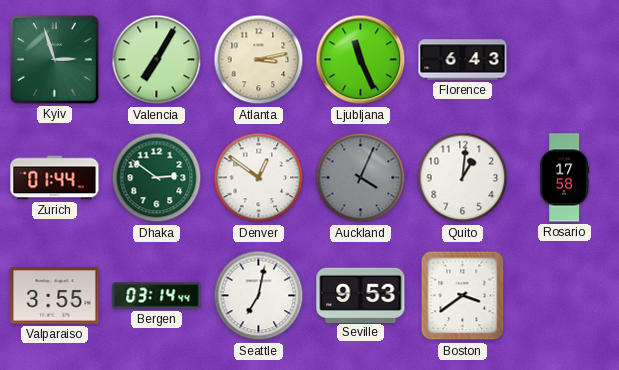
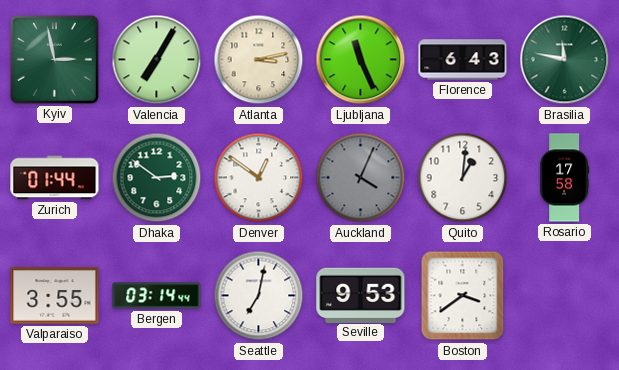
Kyiv: 2:57 -> 2:58 (54, 59)
Brasilia: none -> 11:47 (565, 60)
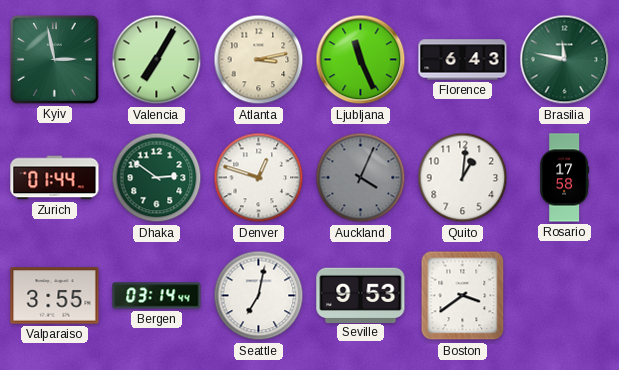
Denver: 12:51 -> 12:48 (259, 178)
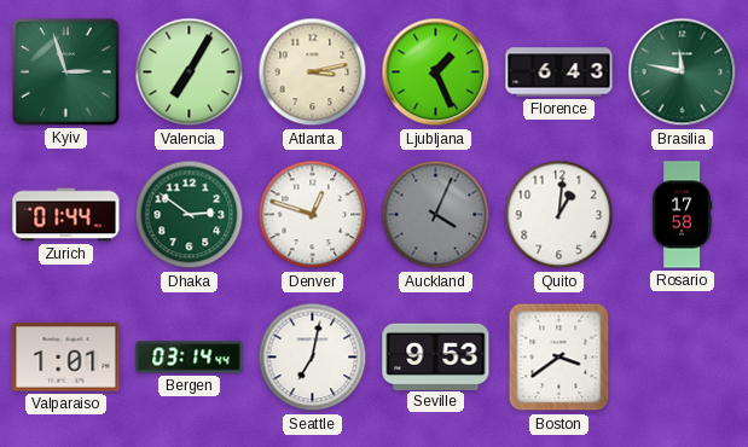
Kyiv: 2:58 -> 2:57 (65, 71)
Ljubljana: 11:26 -> 1:26 (436, 72)
Valparaiso: 3:55 -> 1:01 (66, 358)
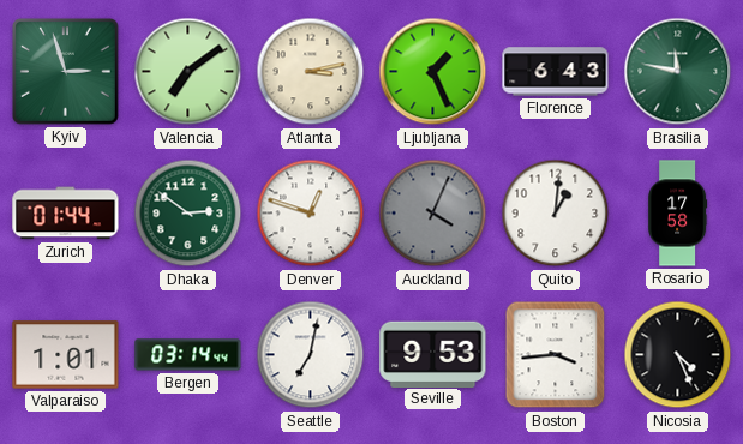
Valencia: 7:05 -> 7:09 (188, 72)
Boston: 3:39 -> 3:44 (556, 355)
Nicosia: none -> 4:26 (678, 355)
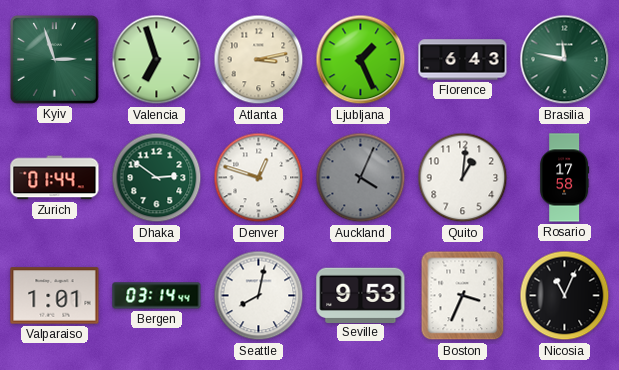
Valencia: 7:09 -> 6:57 (157, 60)
Seattle: 7:02 -> 8:02 (259, 296)
Boston: 3:44 -> 3:34 (463, 296)
Nicosia: 4:26 -> 11:04 (565, 296)
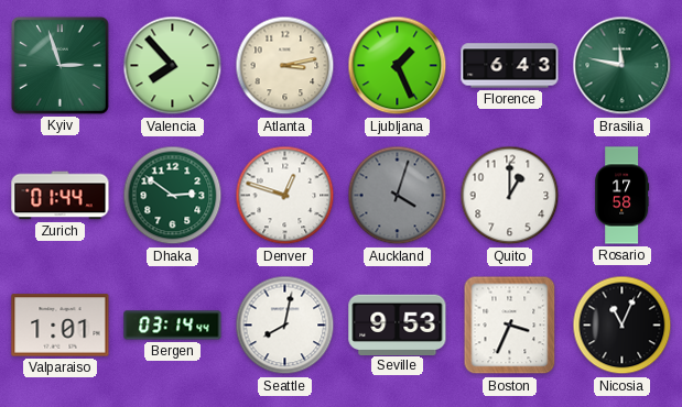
Valencia: 6:57 -> 7:53 (173, 66)
Auckland: 4:04 -> 4:03 (398, 196)
Quito: 1:01 -> 1:00 (510, 196)
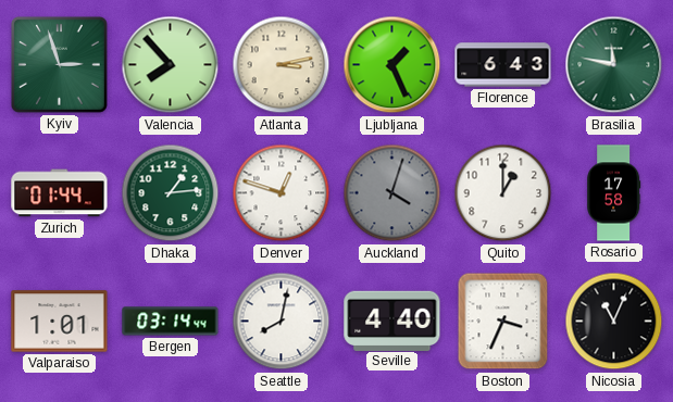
Dhaka: 2:51 -> 1:14 (171, 193)
Seville: 9:53 -> 4:40 (392, 321)
